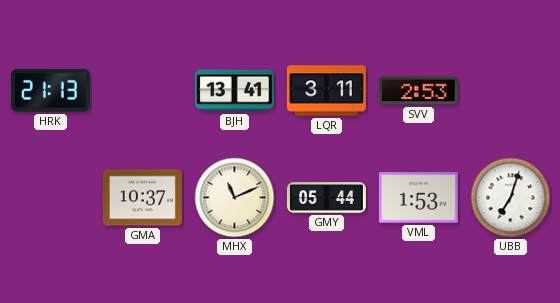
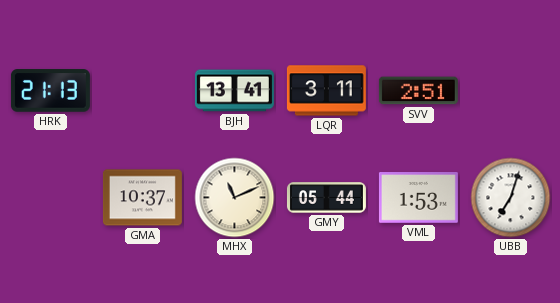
SVV: 2:53 -> 2:51 (418, 91)
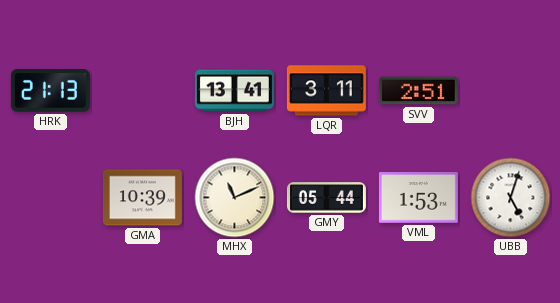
GMA: 10:37 -> 10:39 (142, 198)
UBB: 7:03 -> 5:03 (511, 198)
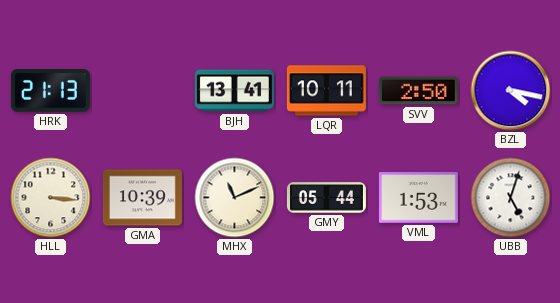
LQR: 3:11 -> 10:11 (326, 91)
SVV: 2:51 -> 2:50 (418, 91)
BZL: none -> 4:17 (511, 91)
HLL: none -> 3:16 (51, 198)
